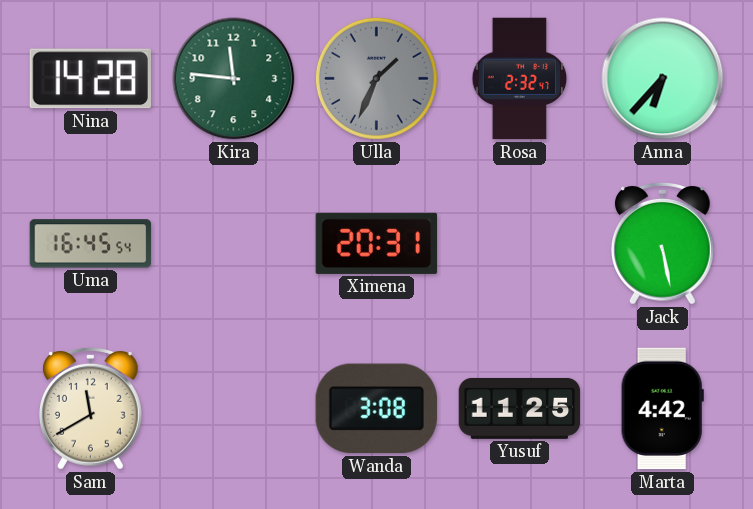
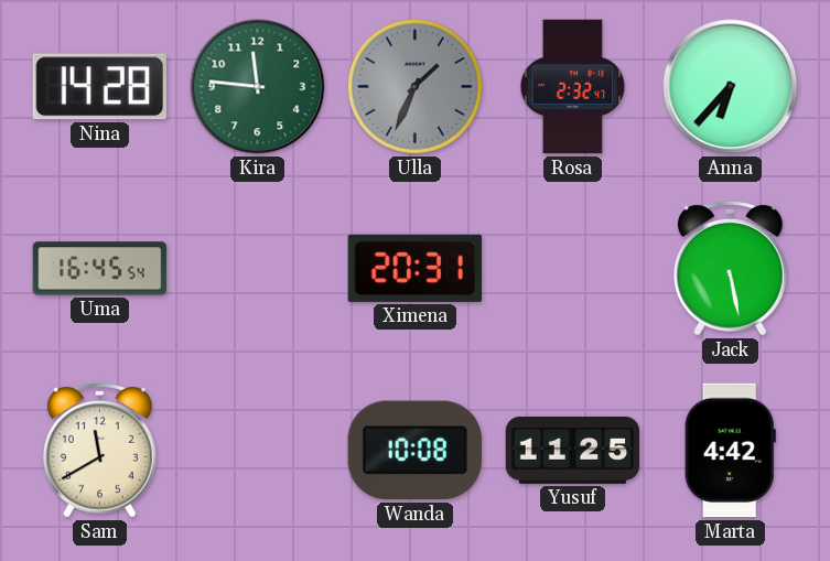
Wanda: 3:08 -> 10:08 (414, 451)
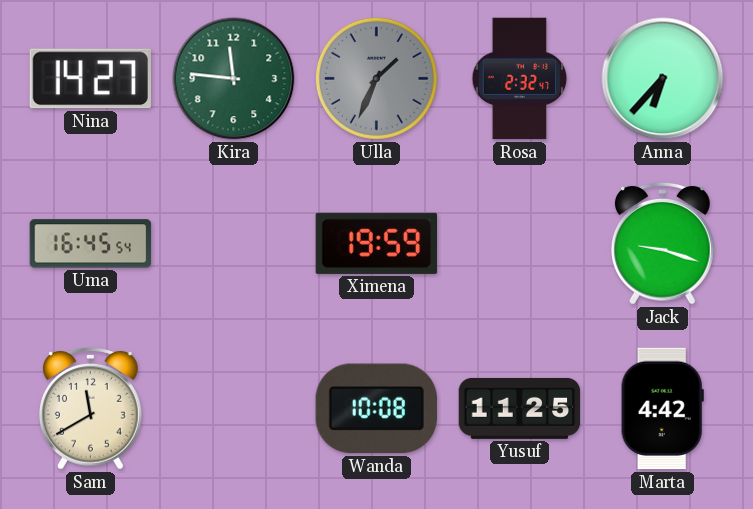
Nina: 14:28 -> 14:27 (90, 79)
Ximena: 20:31 -> 19:59 (377, 243)
Jack: 5:28 -> 9:18 (663, 244)
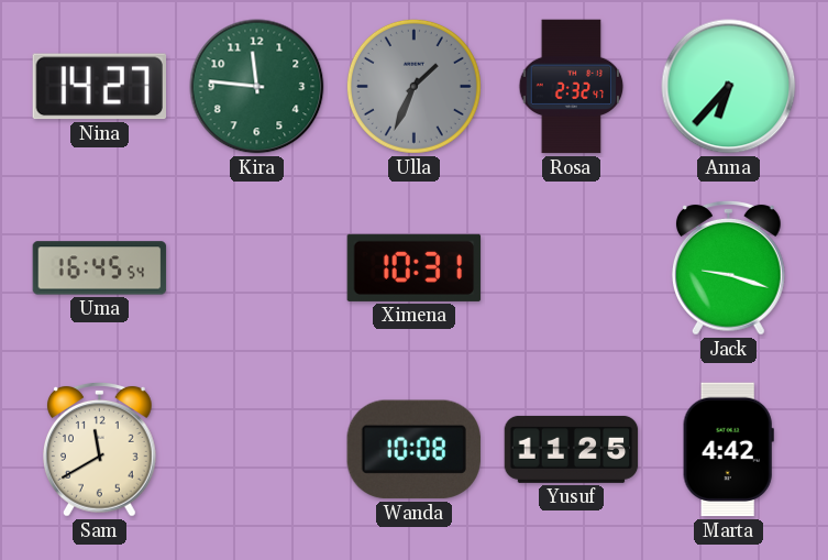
Ximena: 19:59 -> 10:31 (415, 267)
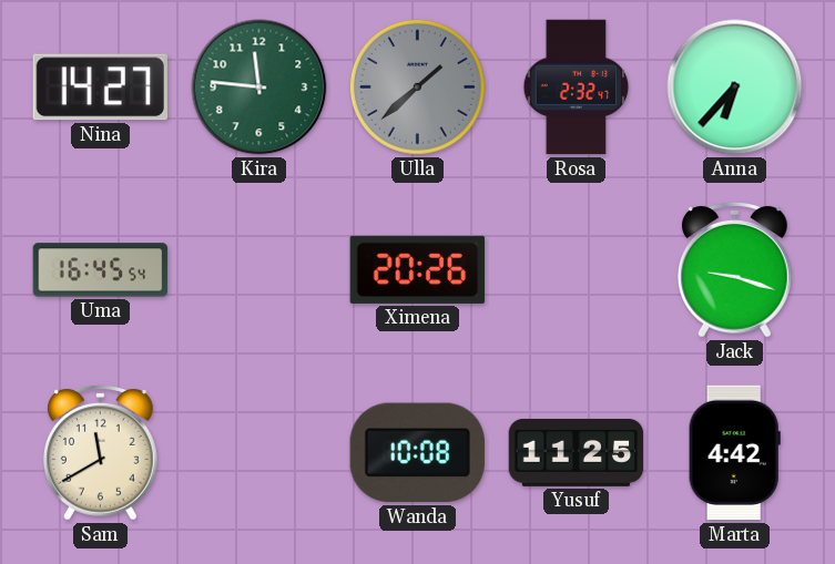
Ulla: 1:34 -> 1:38 (417, 86)
Ximena: 10:31 -> 20:26 (418, 269)
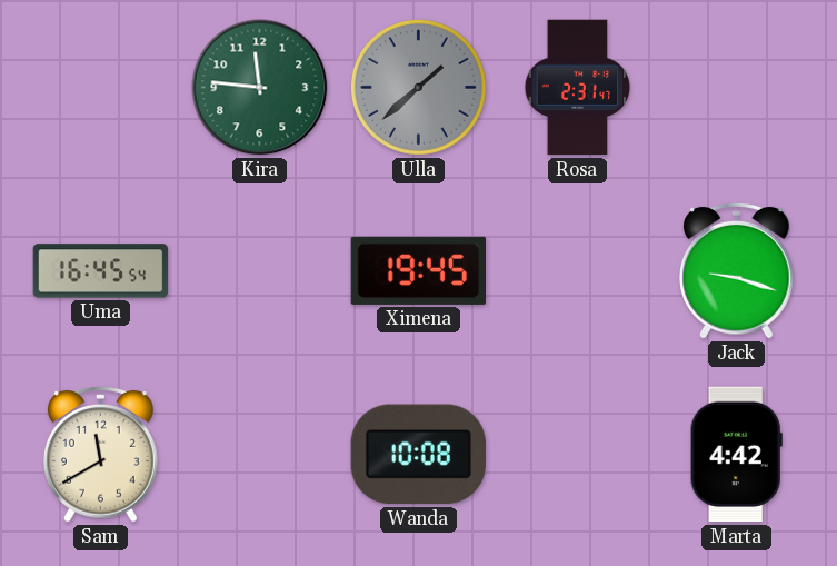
Nina: 14:27 -> none (100, 88)
Rosa: 2:32 -> 2:31 (578, 88)
Anna: 6:37 -> none (735, 88)
Ximena: 20:26 -> 19:45 (419, 270)
Yusuf: 11:25 -> none (577, 452)
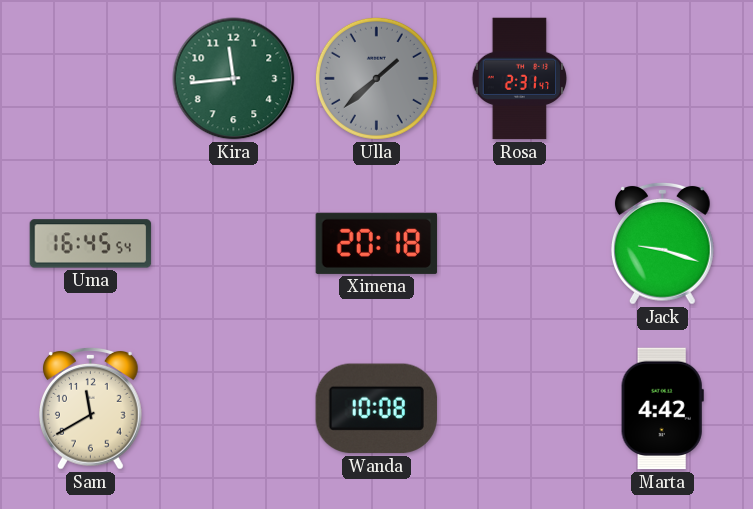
Kira: 11:46 -> 11:44 (234, 79)
Ximena: 19:45 -> 20:18 (377, 243)
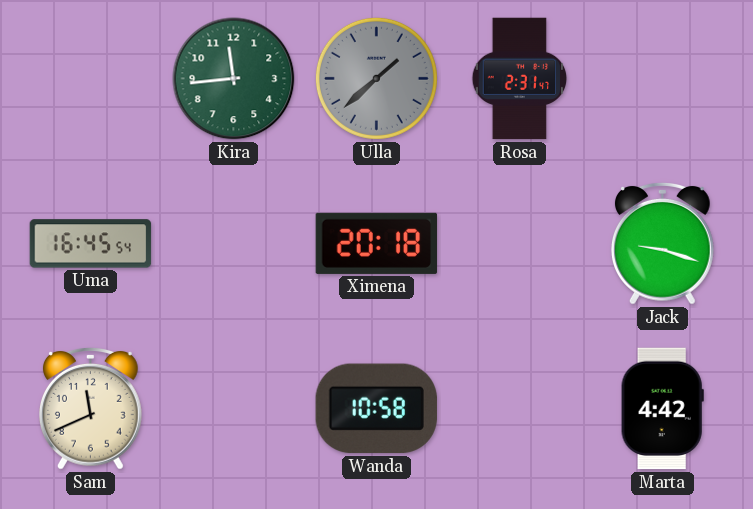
Sam: 11:40 -> 11:41 (91, 409)
Wanda: 10:08 -> 10:58 (376, 409)
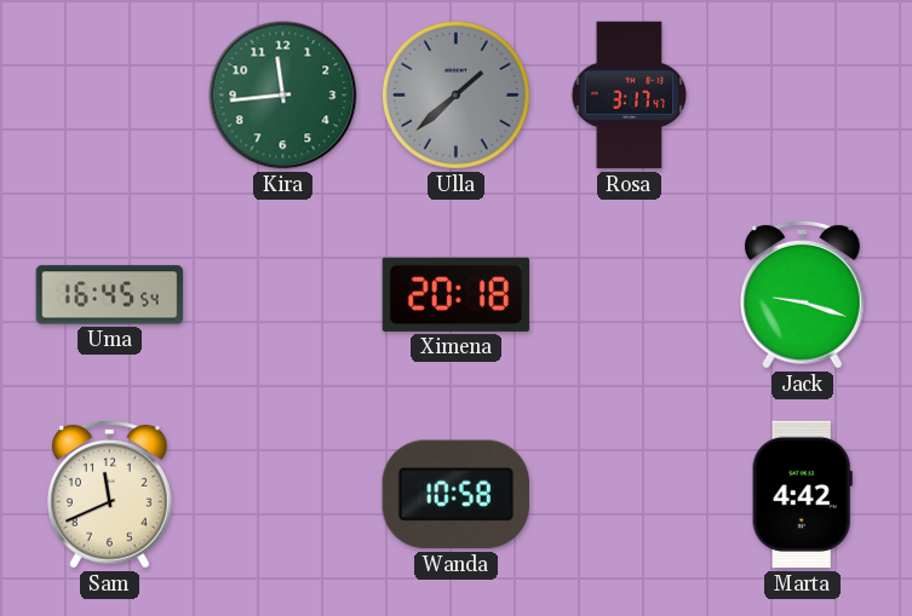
Rosa: 2:31 -> 3:17 (630, 96)
